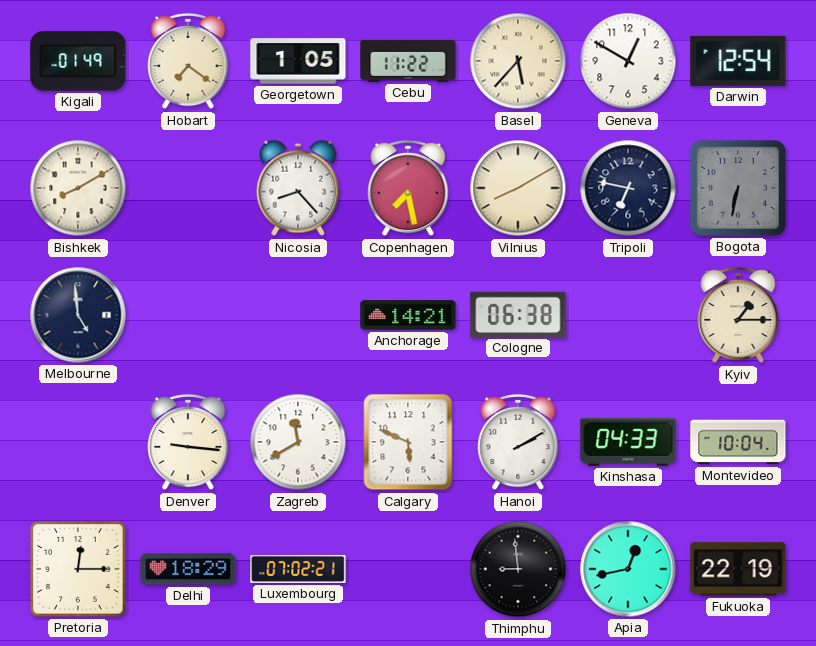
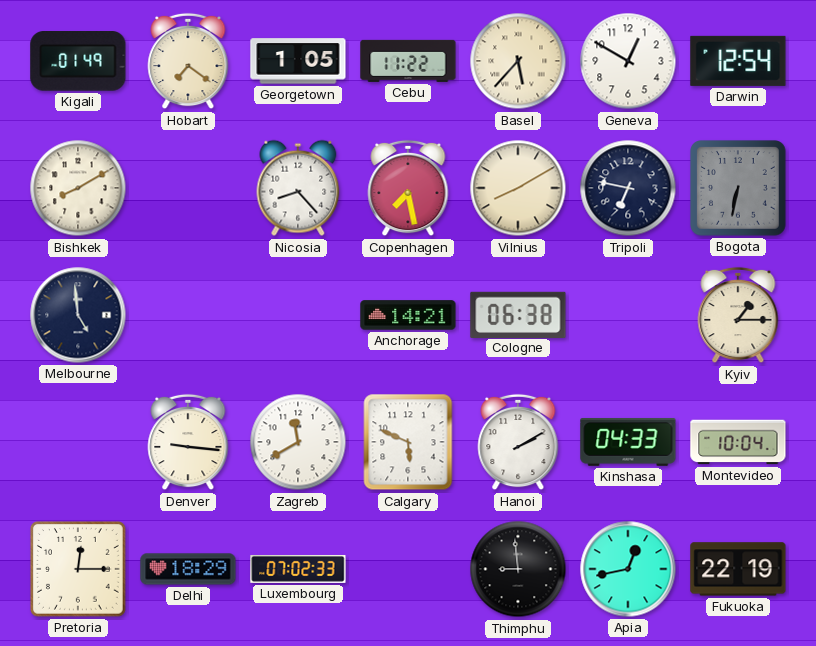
Luxembourg: 07:02:21 -> 07:02:33 (298, 569)
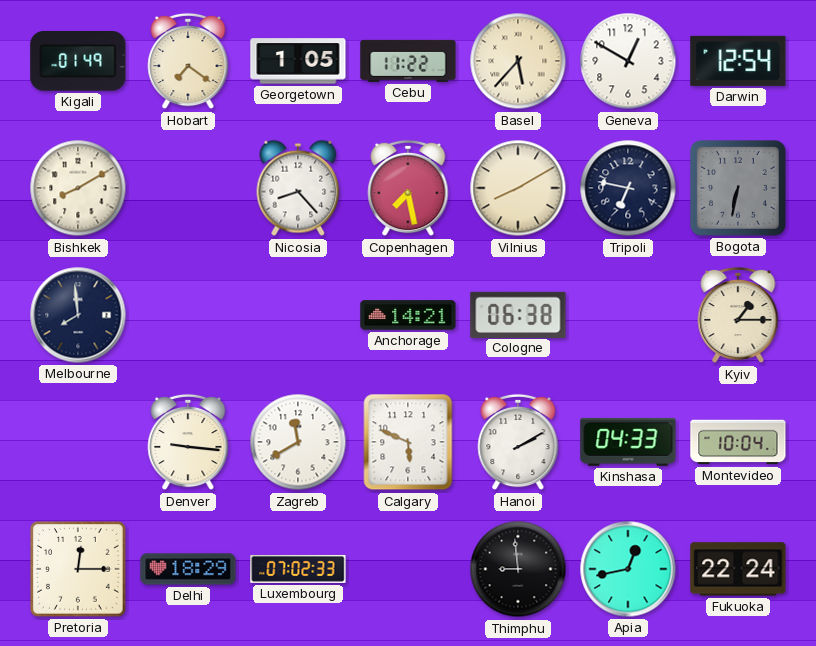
Melbourne: 4:59 -> 7:59 (78, 315)
Fukuoka: 22:19 -> 22:24 (738, 569)
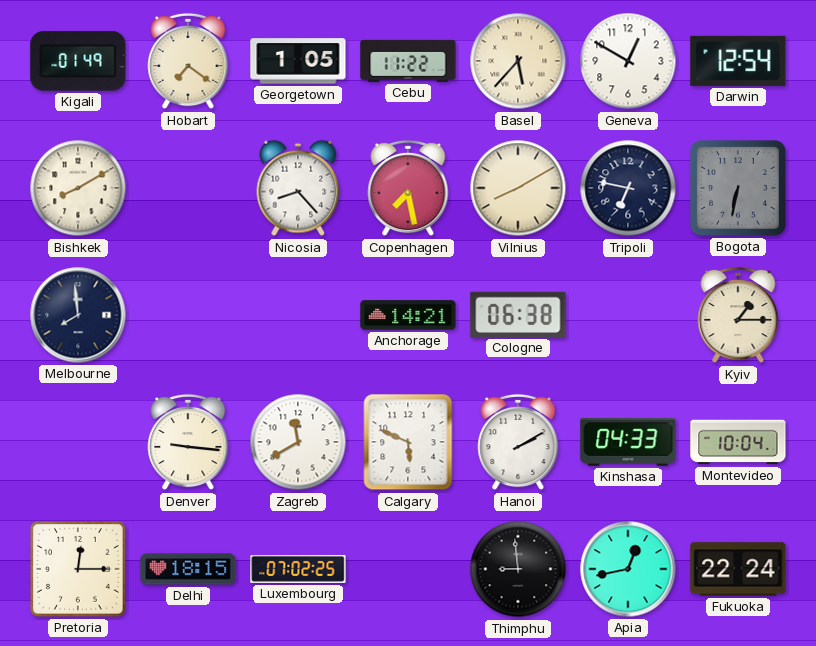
Delhi: 18:29 -> 18:15 (188, 569)
Luxembourg: 07:02:33 -> 07:02:25 (298, 569)
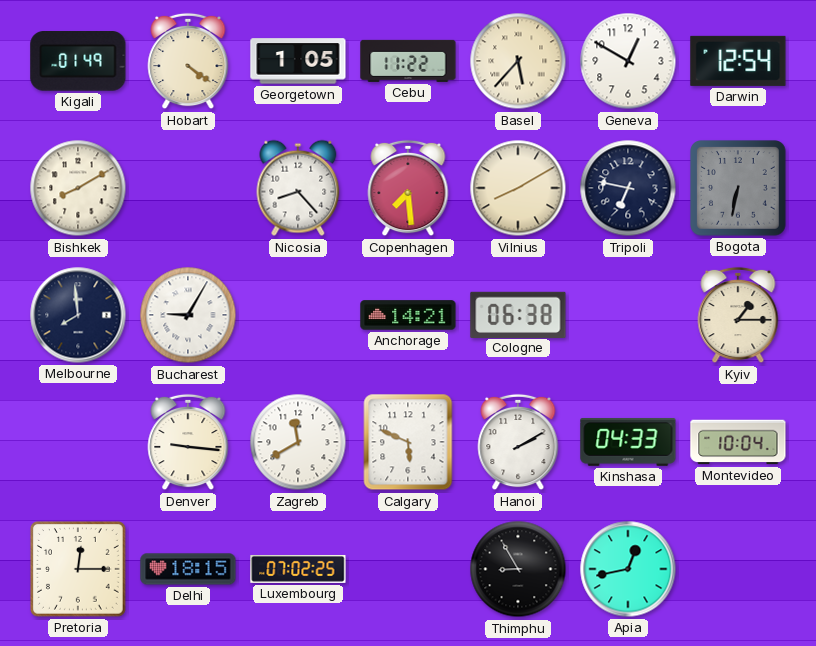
Hobart: 7:21 -> 4:21 (188, 61)
Copenhagen: 7:28 -> 7:29 (408, 188)
Bucharest: none -> 9:05 (188, 315)
Thimphu: 8:59 -> 8:55 (518, 569)
Fukuoka: 22:24 -> none (738, 569)
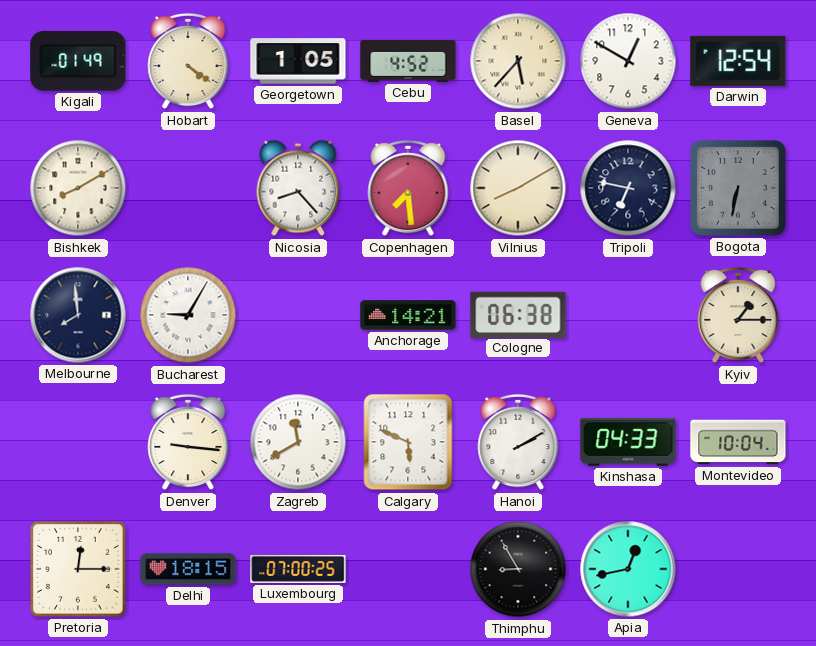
Cebu: 11:22 -> 4:52 (408, 61)
Luxembourg: 07:02 -> 07:00 (298, 569)
